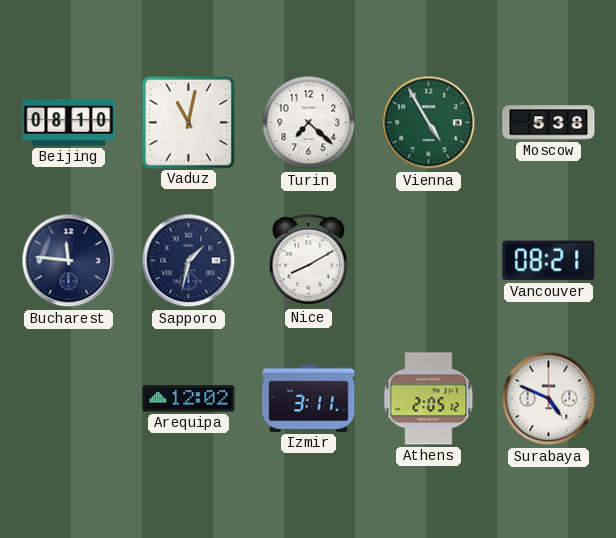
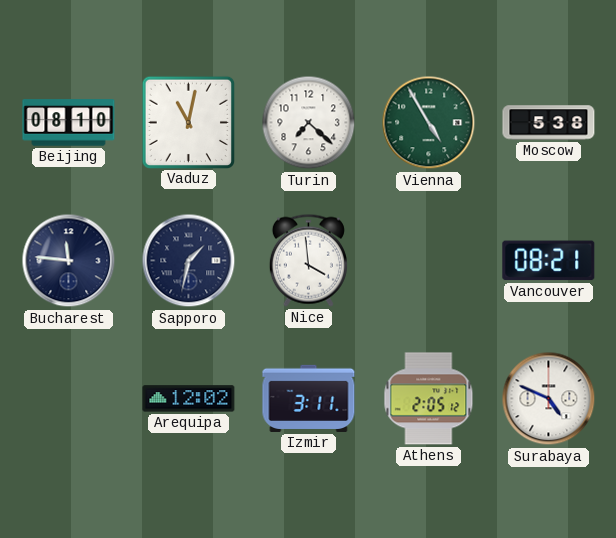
Nice: 8:10 -> 3:59 (308, 260)
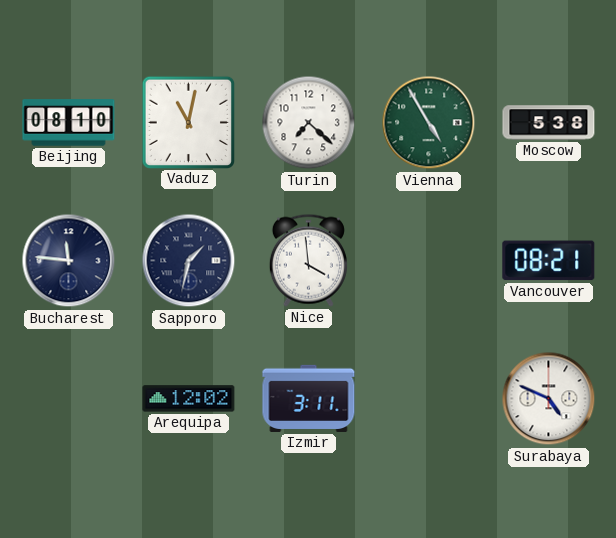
Athens: 2:05 -> none (429, 399)
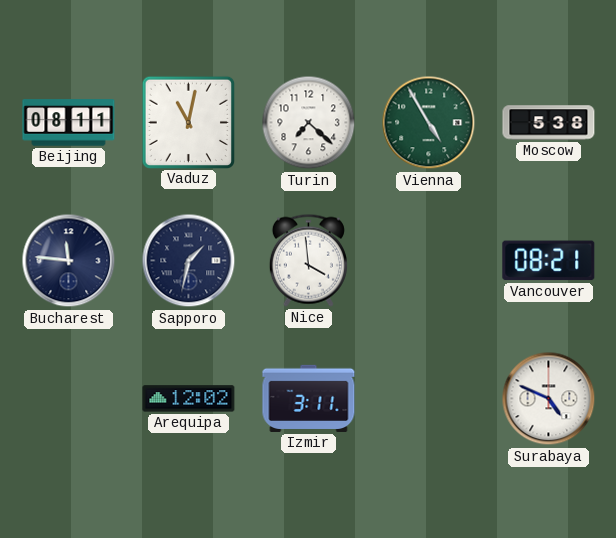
Beijing: 08:10 -> 08:11 (69, 123)
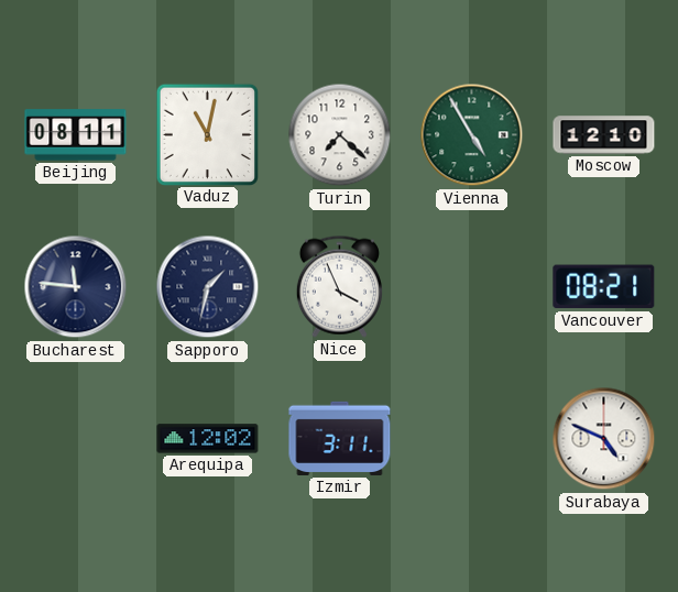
Moscow: 5:38 -> 12:10 (604, 135)
Nice: 3:59 -> 3:56 (339, 286)
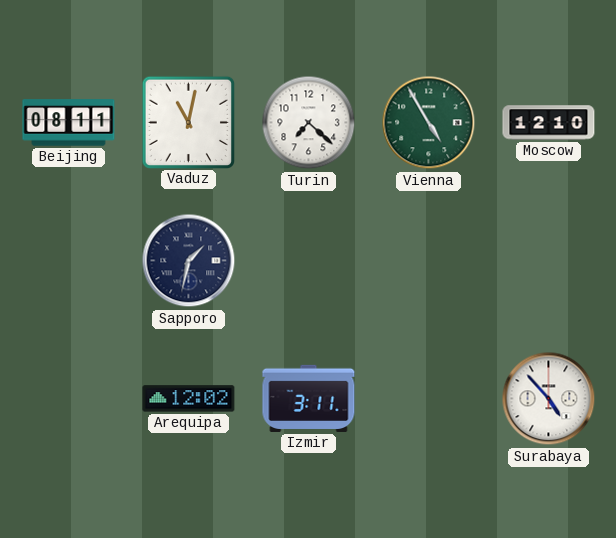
Bucharest: 11:46 -> none (76, 287)
Nice: 3:56 -> none (339, 286)
Vancouver: 08:21 -> none (604, 287)
Surabaya: 4:49 -> 4:53 (549, 399)
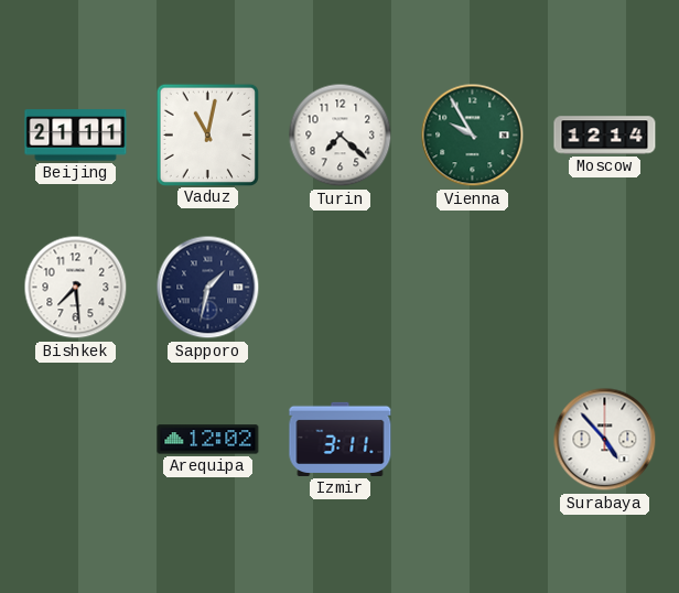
Beijing: 08:11 -> 21:11 (76, 136)
Vienna: 4:55 -> 9:55 (473, 136)
Moscow: 12:10 -> 12:14 (605, 136)
Bishkek: none -> 7:29 (76, 288)
